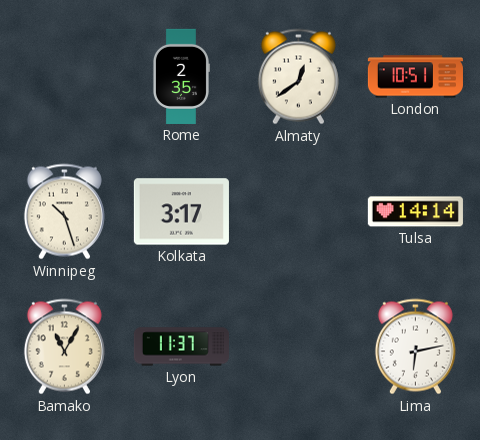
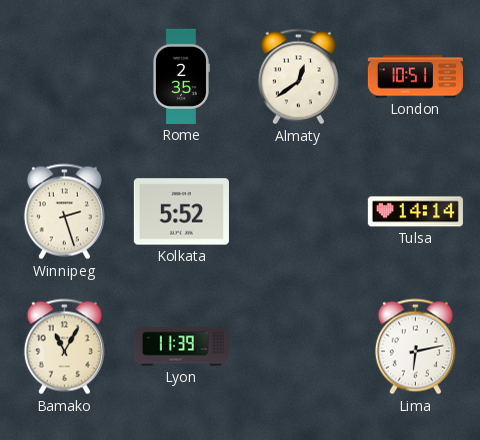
Winnipeg: 10:27 -> 2:27 (64, 212)
Kolkata: 3:17 -> 5:52 (181, 212)
Lyon: 11:37 -> 11:39 (181, 347)
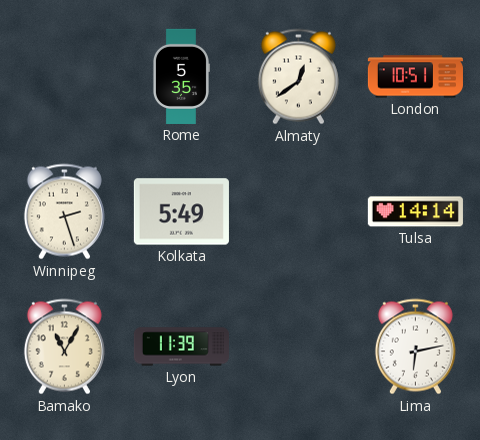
Rome: 2:35 -> 5:35 (181, 76)
Kolkata: 5:52 -> 5:49 (181, 212)
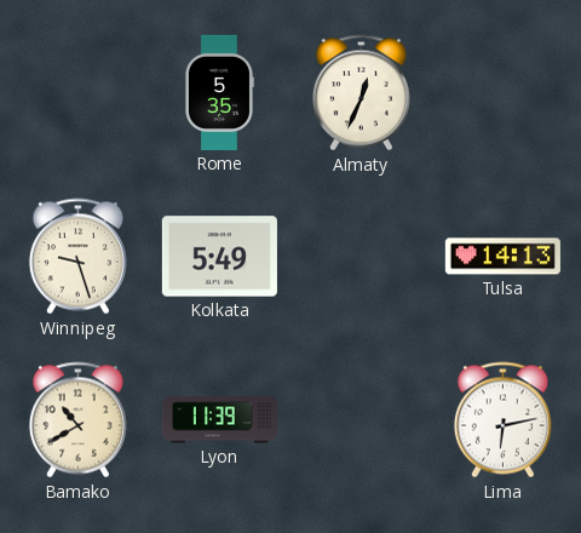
Almaty: 12:39 -> 12:34 (361, 93)
London: 10:51 -> none (415, 77)
Winnipeg: 2:27 -> 9:27 (77, 257)
Tulsa: 14:14 -> 14:13 (502, 257)
Bamako: 11:05 -> 10:40 (77, 420)
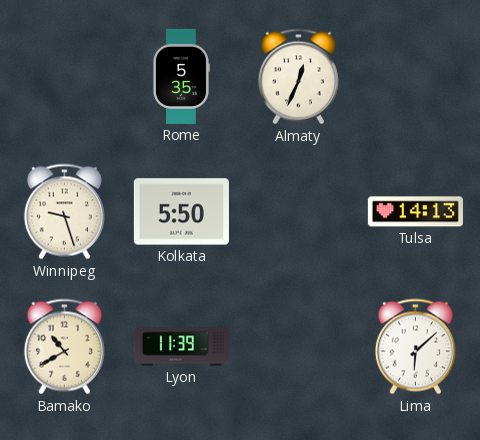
Kolkata: 5:49 -> 5:50 (181, 212)
Lima: 6:13 -> 6:08 (415, 347)
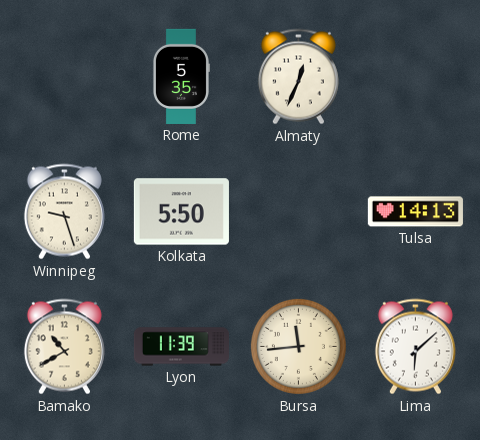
Bursa: none -> 11:44 (298, 346)
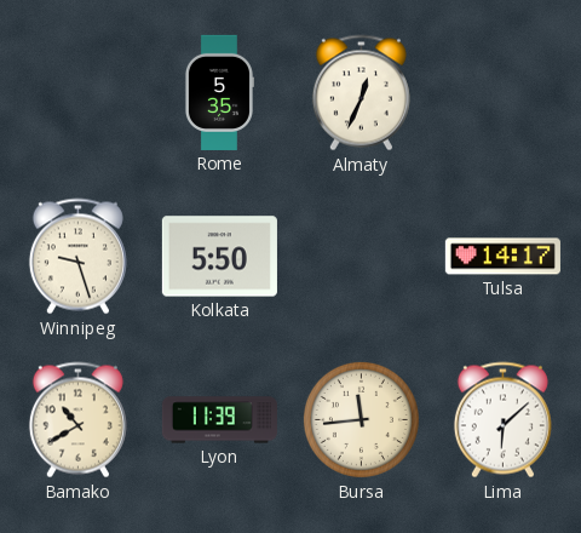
Tulsa: 14:13 -> 14:17 (502, 257)
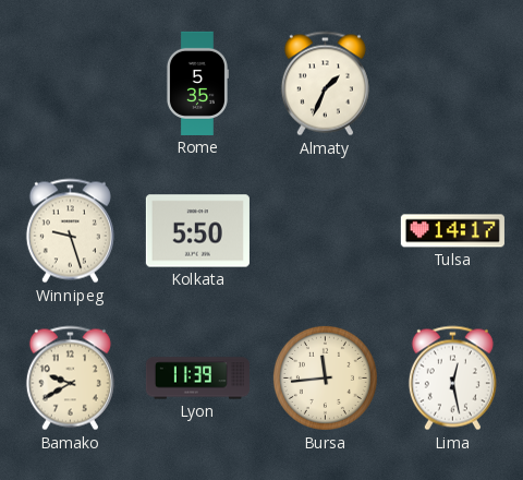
Almaty: 12:34 -> 1:34 (325, 84)
Bamako: 10:40 -> 9:40 (70, 379)
Lima: 6:08 -> 12:28 (452, 379)
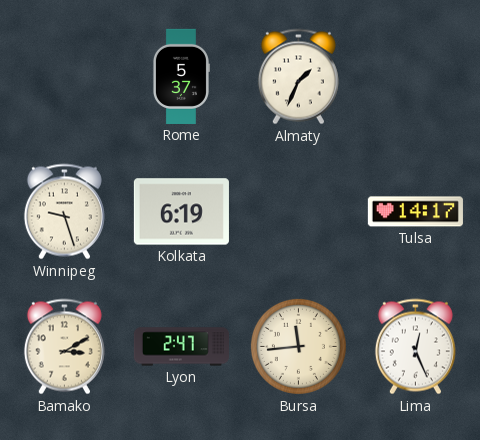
Rome: 5:35 -> 5:37 (181, 76)
Kolkata: 5:50 -> 6:19 (181, 212)
Bamako: 9:40 -> 3:10 (64, 347)
Lyon: 11:39 -> 2:47 (181, 347)
Lima: 12:28 -> 12:26 (415, 347)
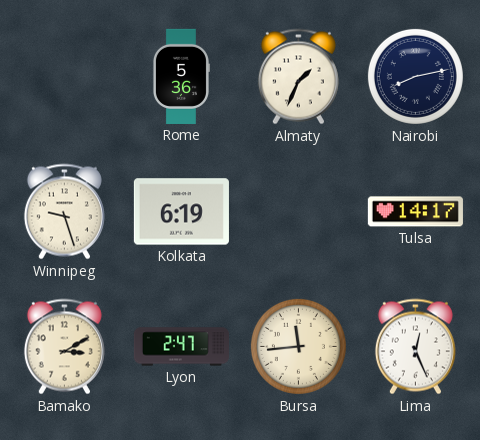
Rome: 5:37 -> 5:36 (181, 76)
Nairobi: none -> 8:13 (415, 76)
